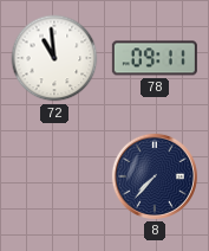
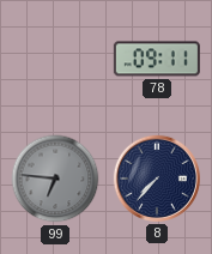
72: 10:59 -> none (54, 58)
99: none -> 6:46 (55, 179)
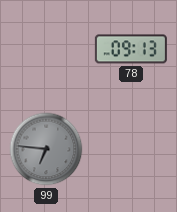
78: 09:11 -> 09:13 (131, 49)
8: 7:37 -> none (157, 179)
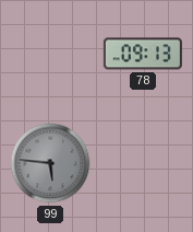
99: 6:46 -> 5:46 (50, 163)
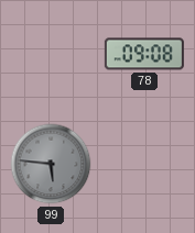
78: 09:13 -> 09:08 (144, 54)
